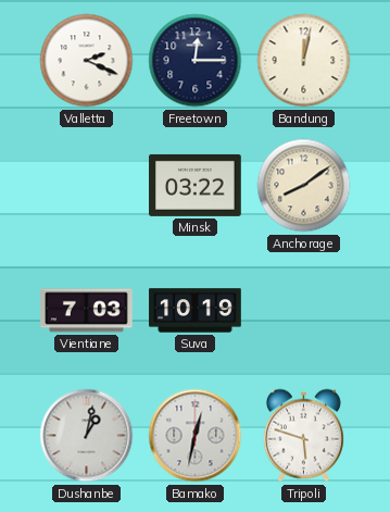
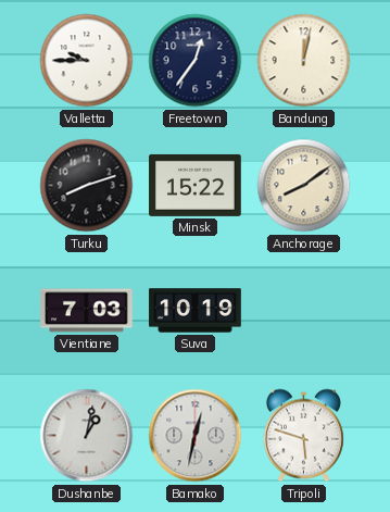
Valletta: 2:19 -> 9:45 (87, 61)
Freetown: 12:15 -> 12:36 (196, 61)
Turku: none -> 8:12 (87, 186)
Minsk: 03:22 -> 15:22 (196, 185)
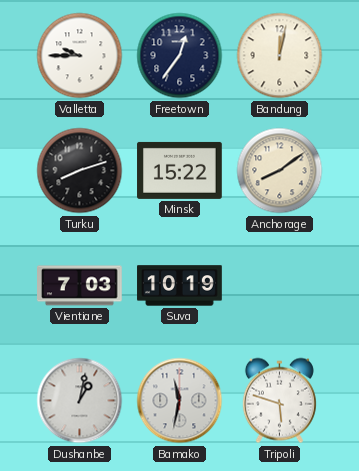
Bamako: 12:32 -> 11:32 (180, 401)
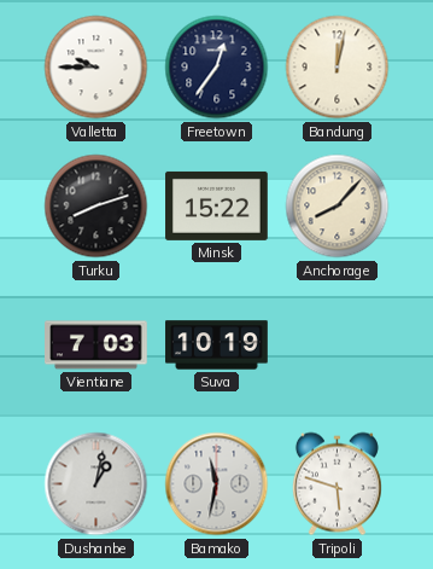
Anchorage: 8:09 -> 8:07 (338, 207)
